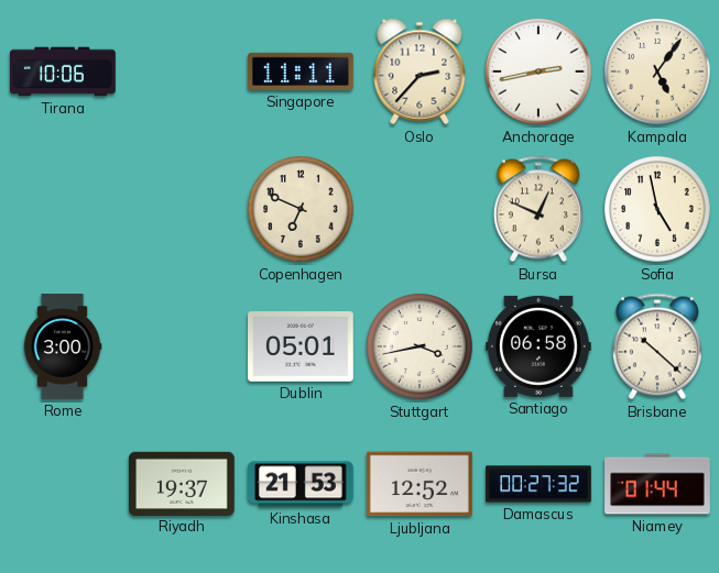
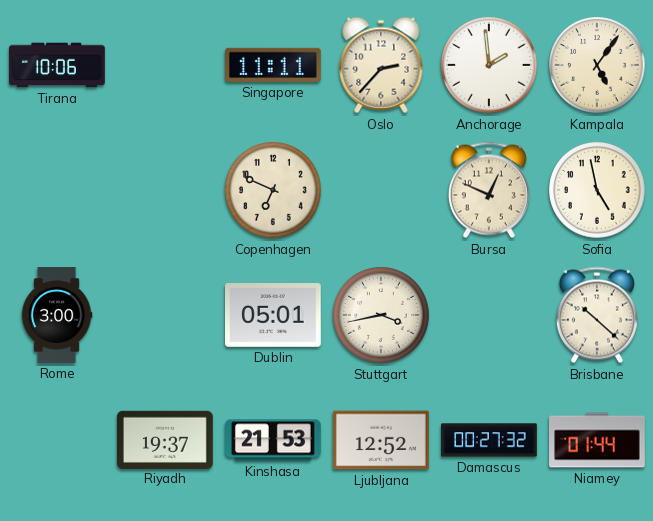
Anchorage: 2:43 -> 1:59 (489, 65)
Santiago: 06:58 -> none (538, 346)
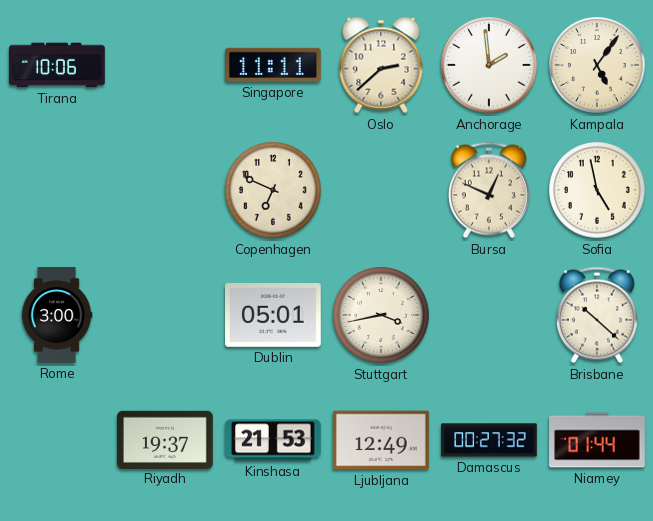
Oslo: 2:37 -> 2:38 (381, 65)
Ljubljana: 12:52 -> 12:49 (381, 440)
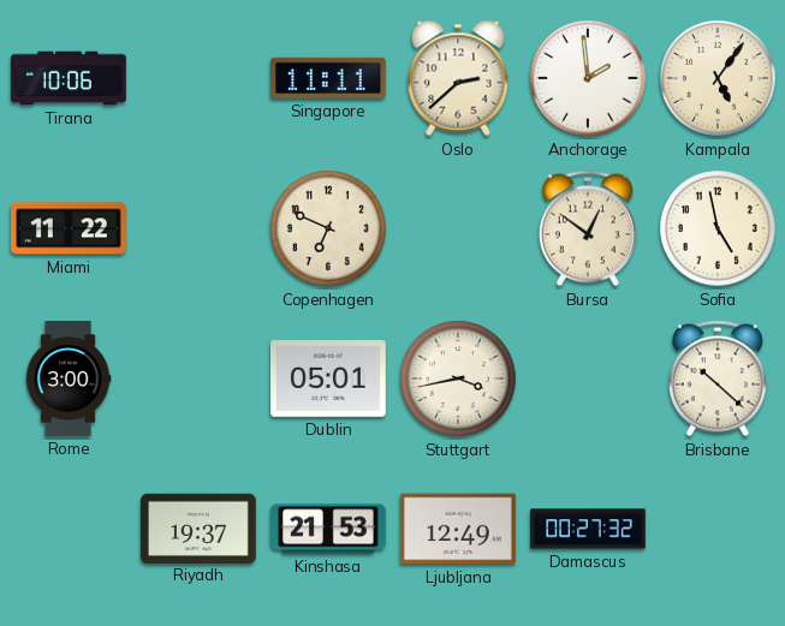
Miami: none -> 11:22 (70, 228)
Bursa: 12:49 -> 12:51 (588, 228)
Niamey: 01:44 -> none (597, 440)
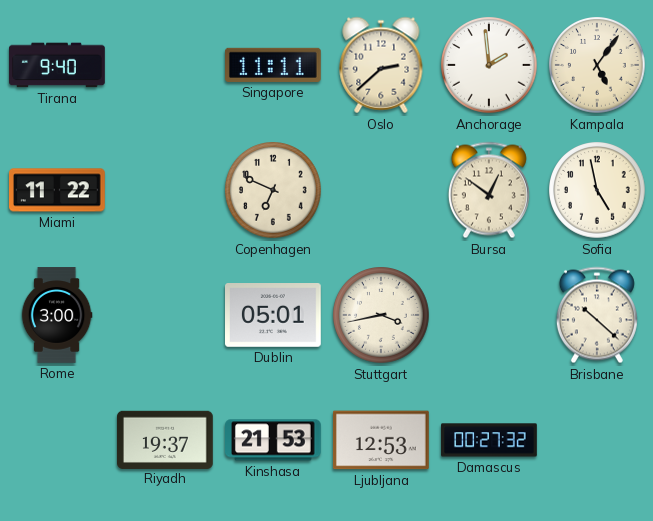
Tirana: 10:06 -> 9:40 (58, 65)
Ljubljana: 12:49 -> 12:53 (381, 440)
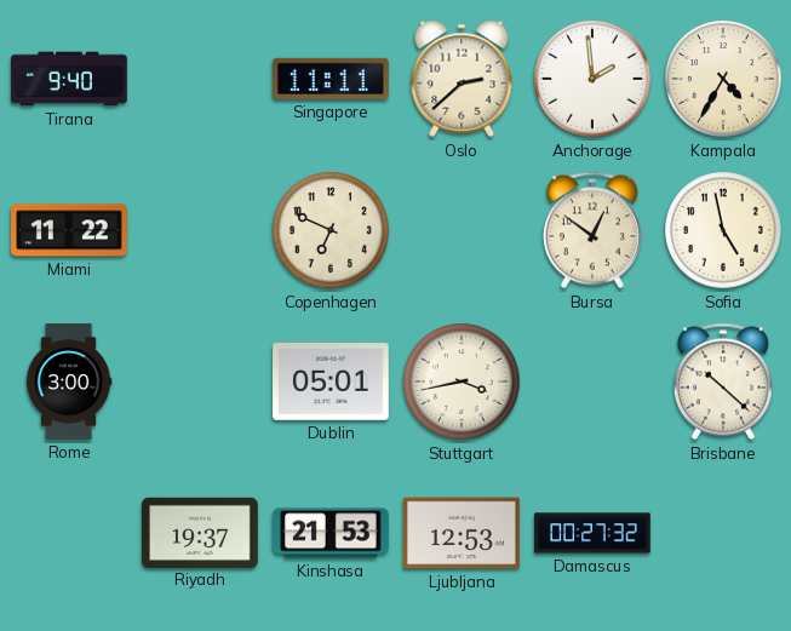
Kampala: 5:06 -> 4:35 (723, 79)
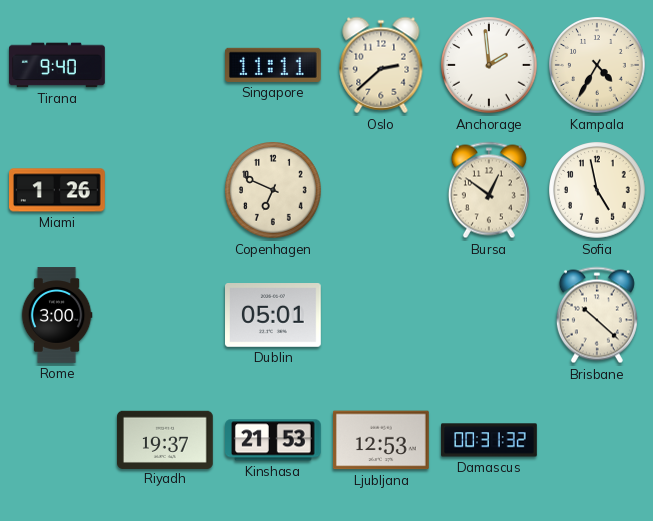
Miami: 11:22 -> 1:26 (58, 190)
Stuttgart: 3:43 -> none (462, 382)
Damascus: 00:27 -> 00:31 (489, 440)
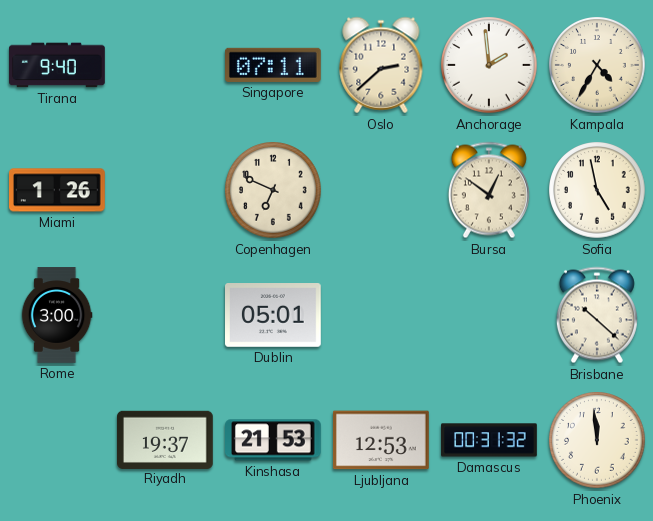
Singapore: 11:11 -> 07:11 (274, 65)
Phoenix: none -> 11:59 (597, 440)
